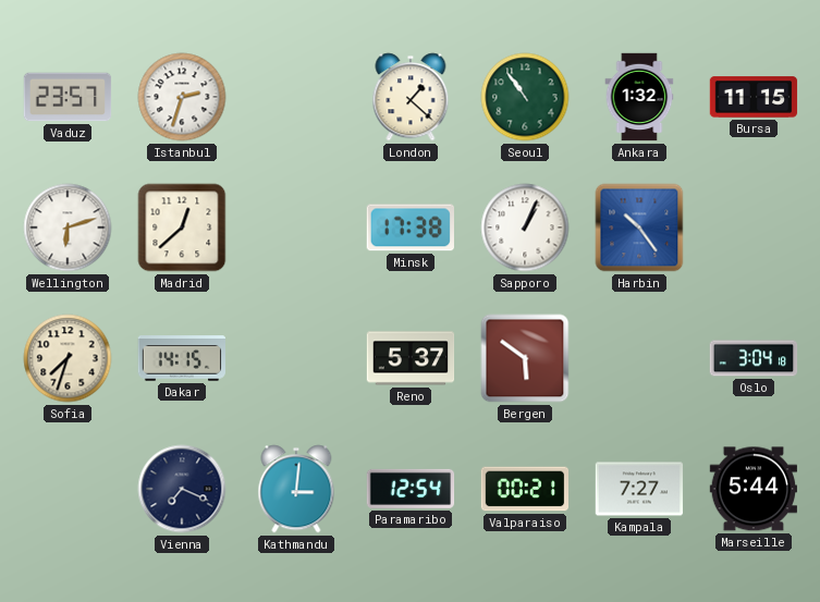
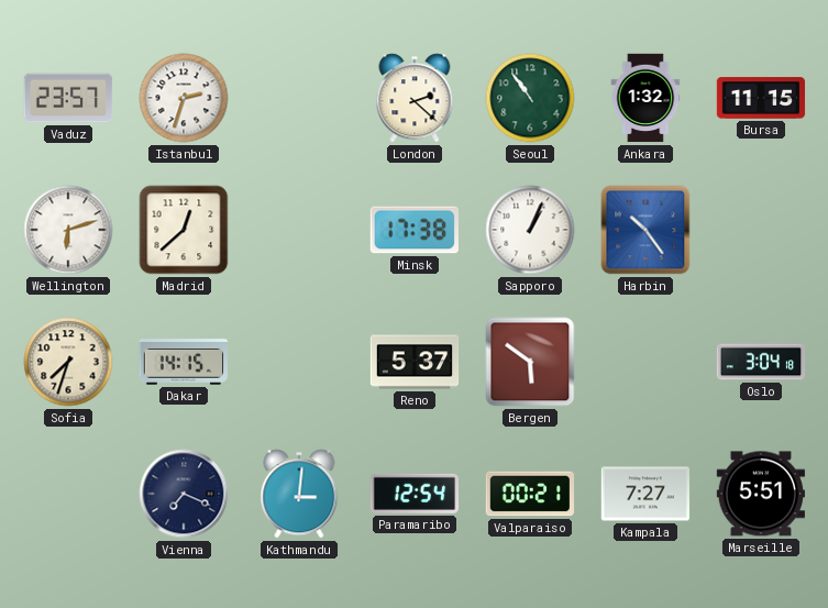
London: 1:22 -> 2:22 (415, 98)
Marseille: 5:44 -> 5:51 (761, 494)
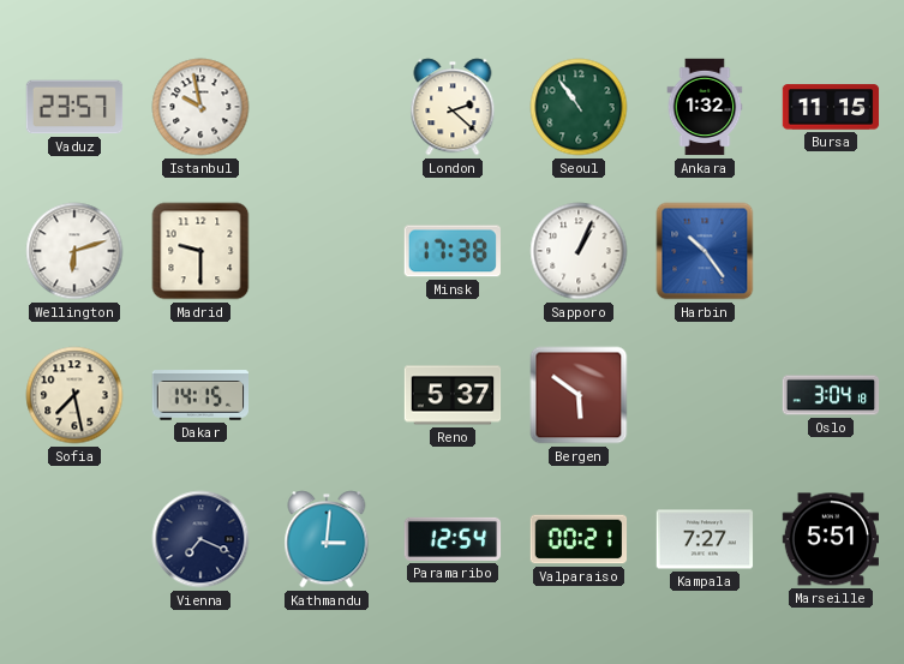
Istanbul: 2:33 -> 9:58 (200, 107)
Madrid: 12:38 -> 9:30 (200, 251)
Sofia: 7:33 -> 7:28 (74, 395)
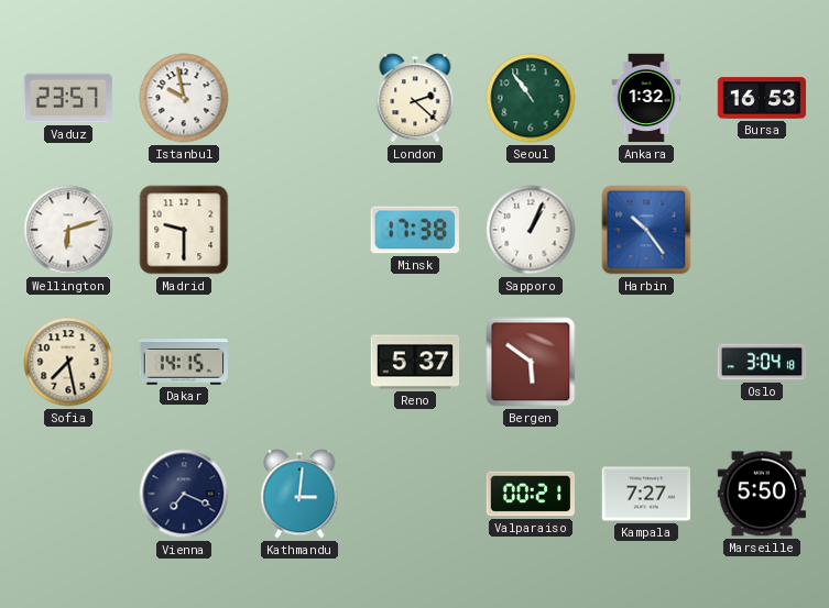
Bursa: 11:15 -> 16:53 (762, 98)
Paramaribo: 12:54 -> none (453, 539)
Marseille: 5:51 -> 5:50 (762, 494)
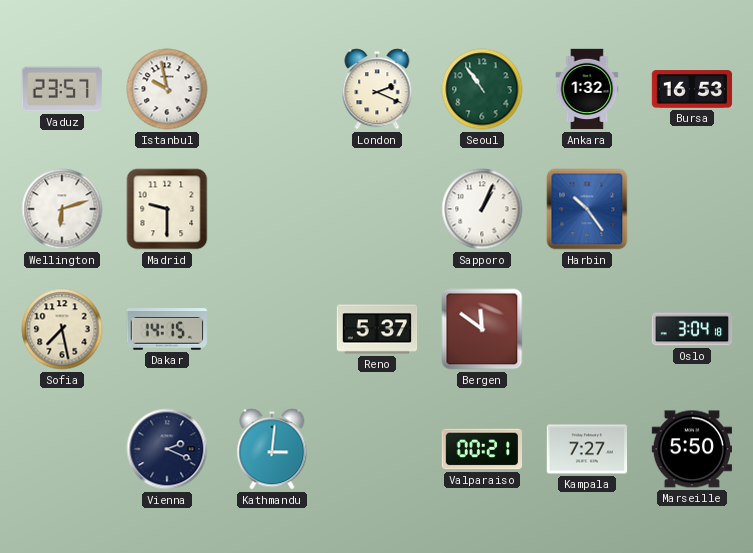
London: 2:22 -> 2:19 (377, 89)
Minsk: 17:38 -> none (415, 230)
Bergen: 5:51 -> 11:51 (482, 329)
Vienna: 7:19 -> 2:19 (167, 449)
